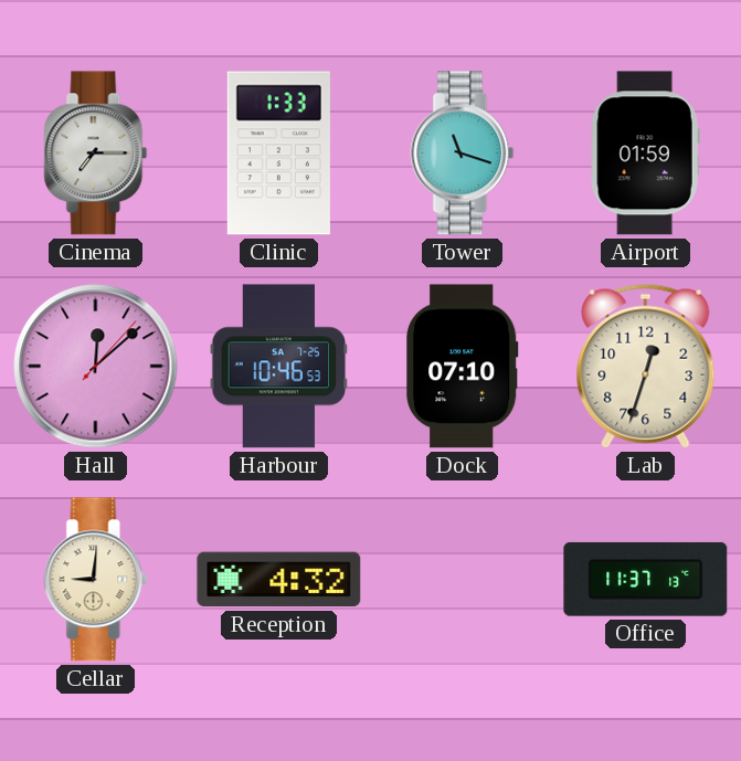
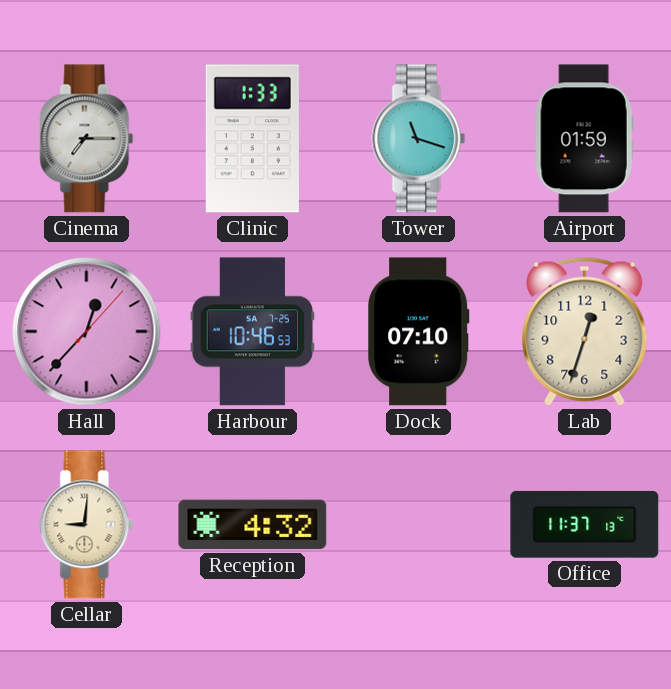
Hall: 12:08 -> 12:37 (87, 332)
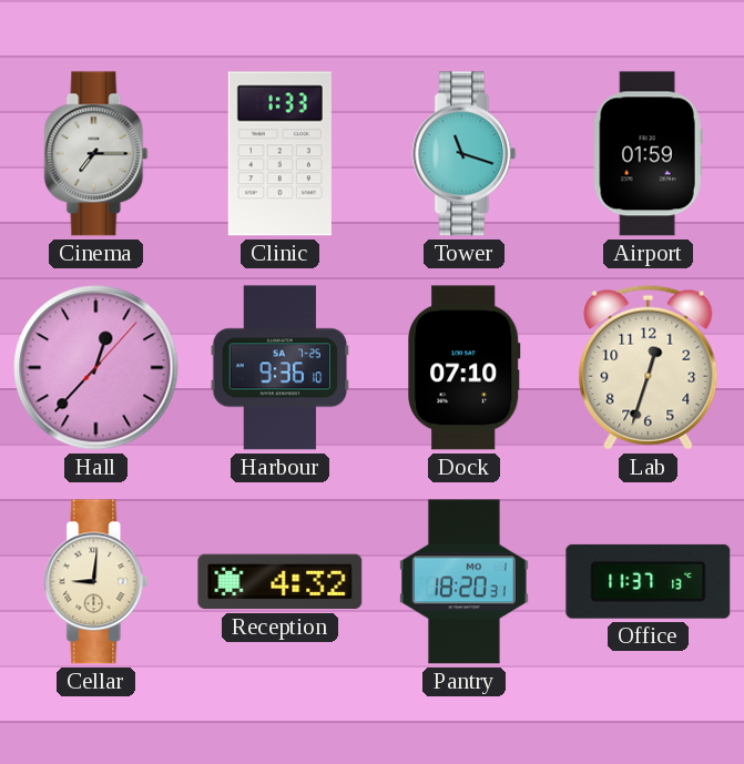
Harbour: 10:46 -> 9:36 (281, 368)
Pantry: none -> 18:20 (465, 582)
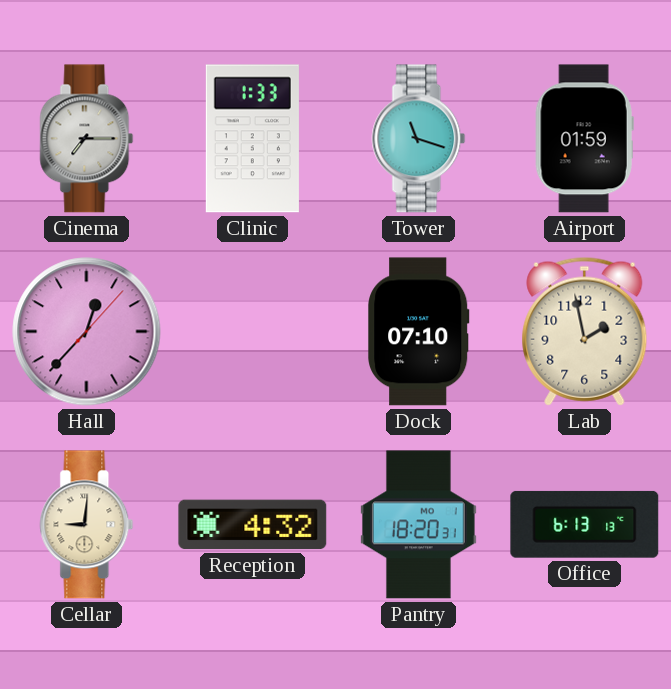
Harbour: 9:36 -> none (281, 368)
Lab: 12:33 -> 1:58 (585, 331)
Office: 11:37 -> 6:13 (585, 524)
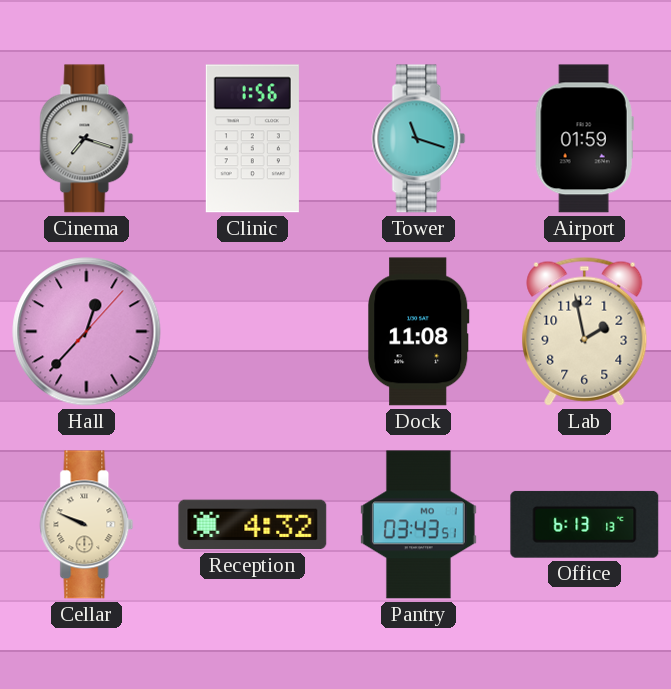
Cinema: 7:15 -> 7:18 (87, 139)
Clinic: 1:33 -> 1:56 (252, 139)
Dock: 07:10 -> 11:08 (419, 332)
Cellar: 9:01 -> 9:49 (87, 525)
Pantry: 18:20 -> 03:43 (419, 525)
